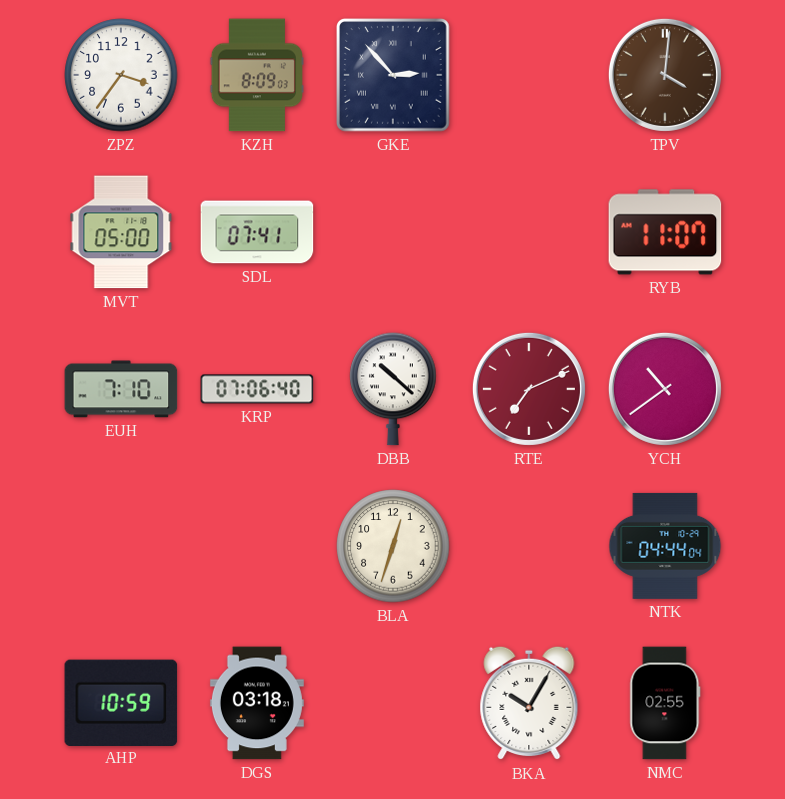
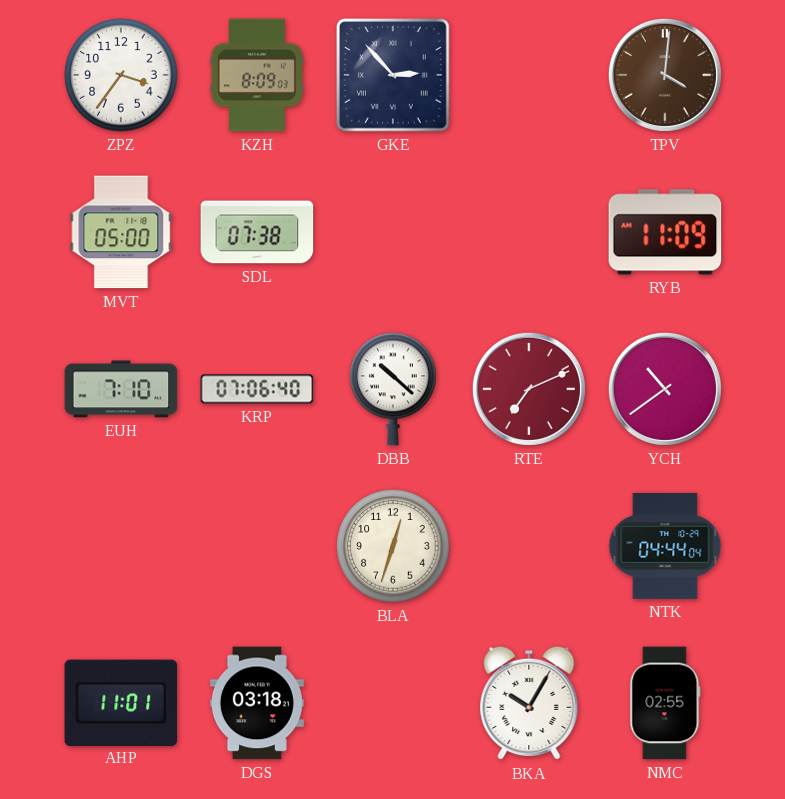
SDL: 07:41 -> 07:38 (257, 232)
RYB: 11:07 -> 11:09 (665, 232)
AHP: 10:59 -> 11:01 (121, 702)
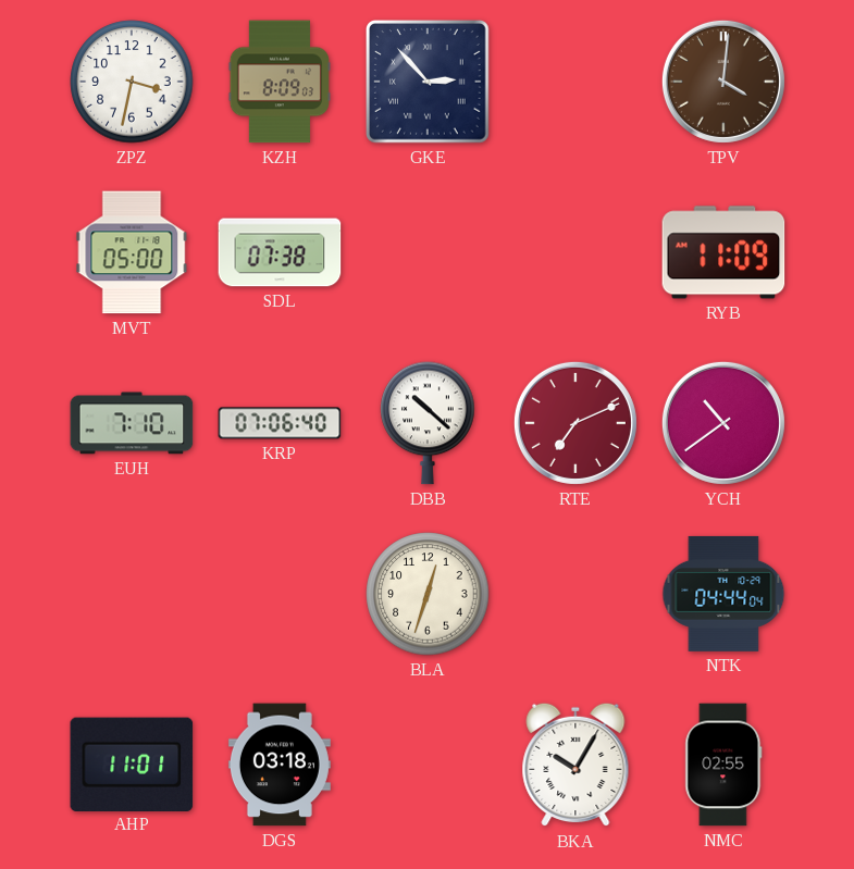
ZPZ: 3:36 -> 3:32 (132, 82)
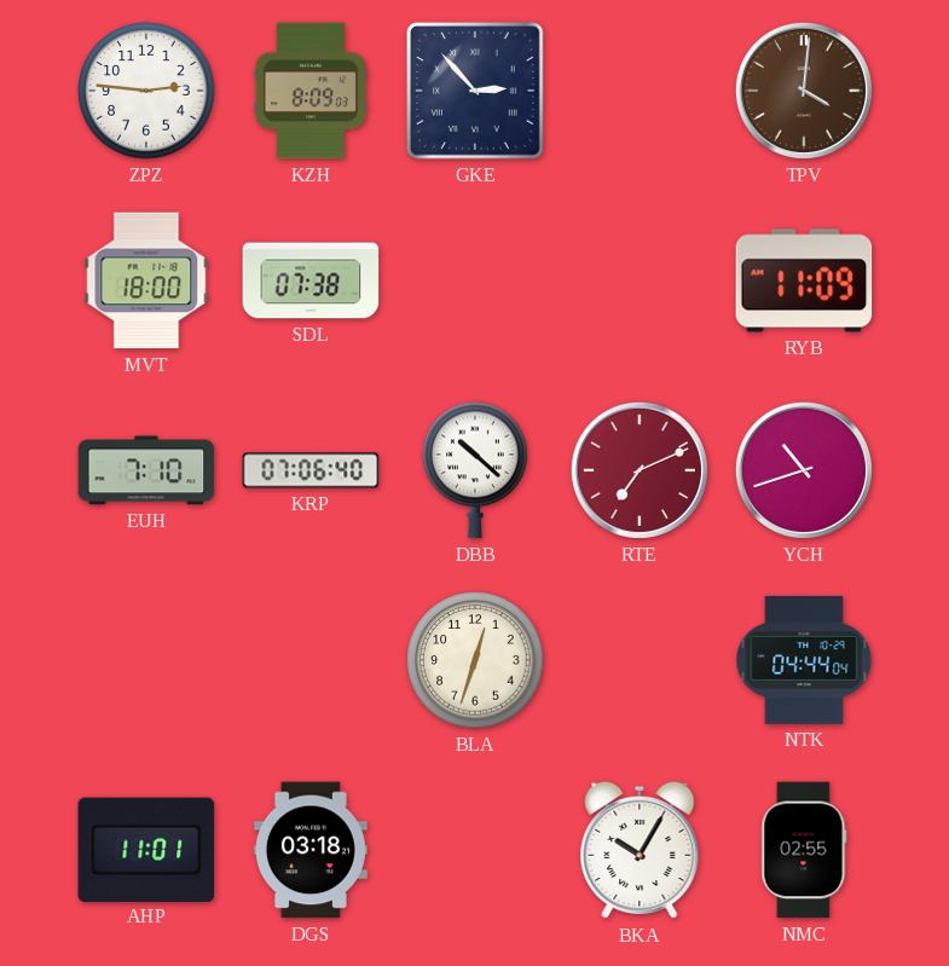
ZPZ: 3:32 -> 2:46 (146, 91)
MVT: 05:00 -> 18:00 (146, 280)
YCH: 10:39 -> 10:42 (804, 470)
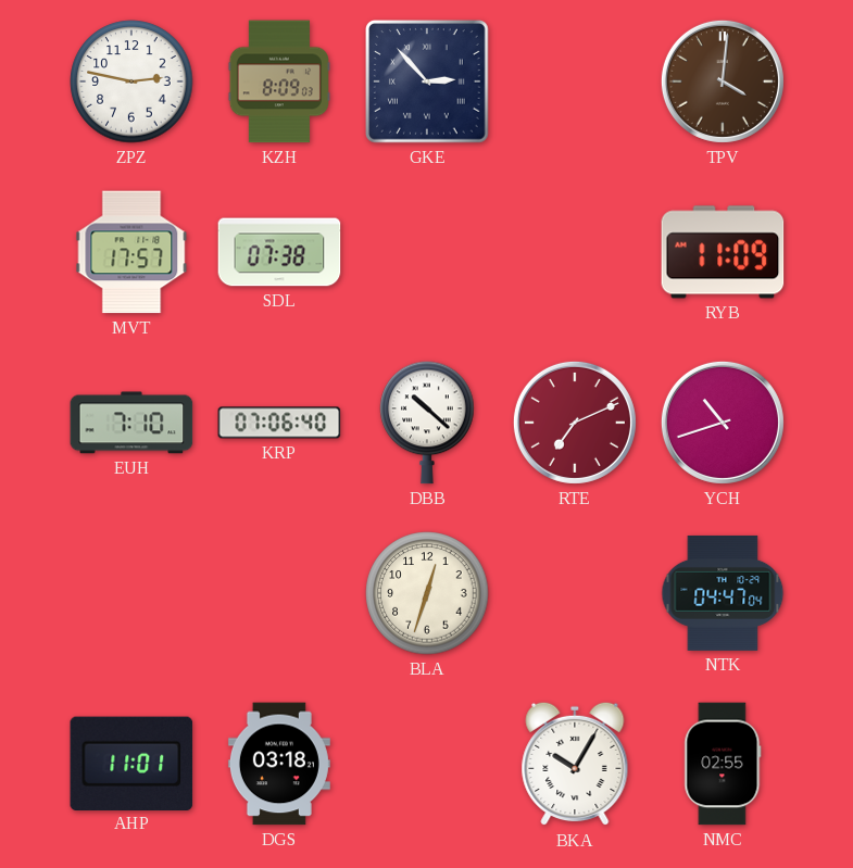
ZPZ: 2:46 -> 2:47 (131, 81)
MVT: 18:00 -> 17:57 (131, 252)
NTK: 04:44 -> 04:47 (723, 593)
